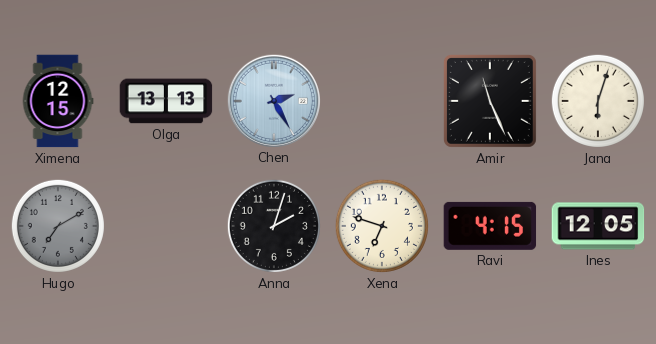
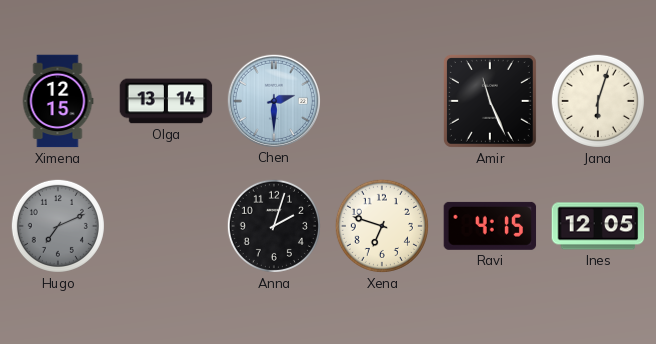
Olga: 13:13 -> 13:14 (166, 101)
Chen: 2:25 -> 2:30 (273, 100)
Hugo: 7:10 -> 7:11 (58, 226)
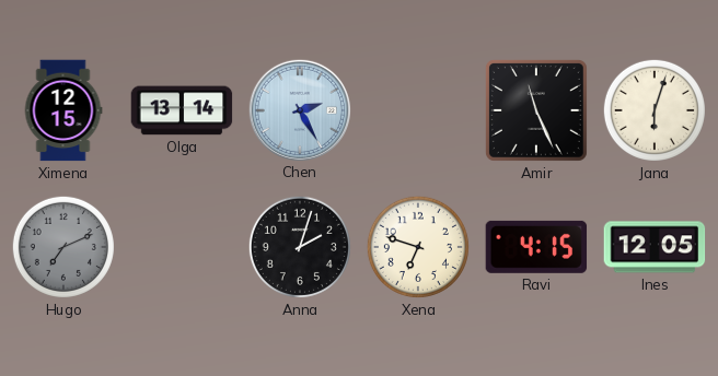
Chen: 2:30 -> 2:25 (299, 109)
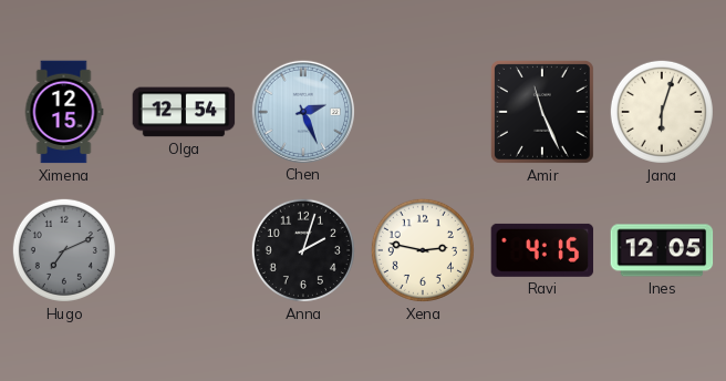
Olga: 13:14 -> 12:54 (184, 112)
Chen: 2:25 -> 2:26 (302, 111)
Xena: 6:48 -> 2:47 (423, 250)
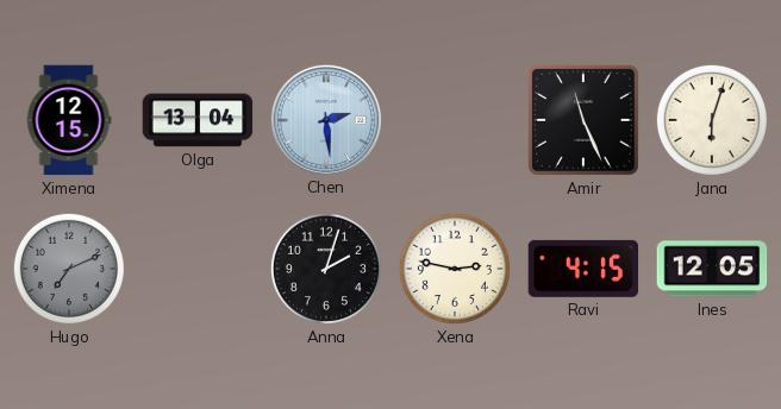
Olga: 12:54 -> 13:04 (198, 120)
Chen: 2:26 -> 2:29 (325, 119)
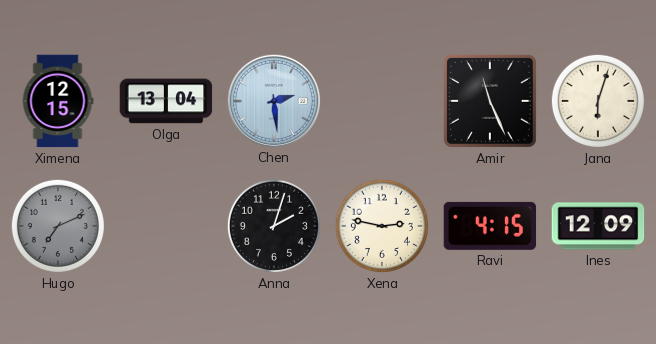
Ines: 12:05 -> 12:09 (598, 226)
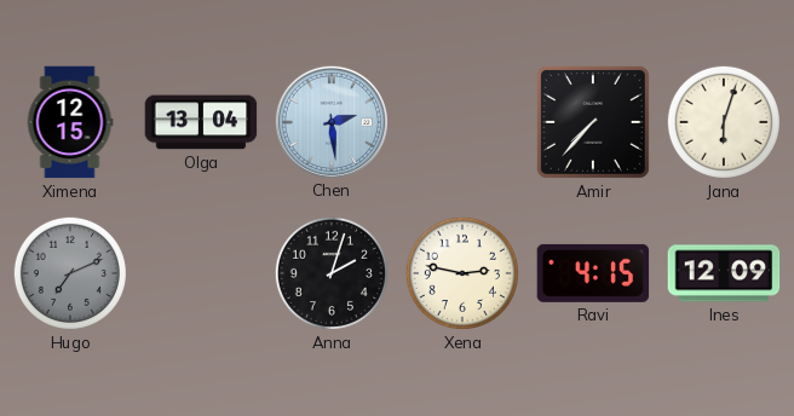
Amir: 11:26 -> 7:37 (593, 122)
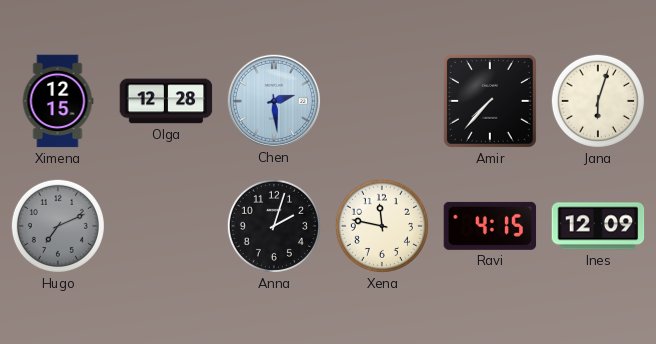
Olga: 13:04 -> 12:28 (166, 101)
Xena: 2:47 -> 11:47 (382, 226)
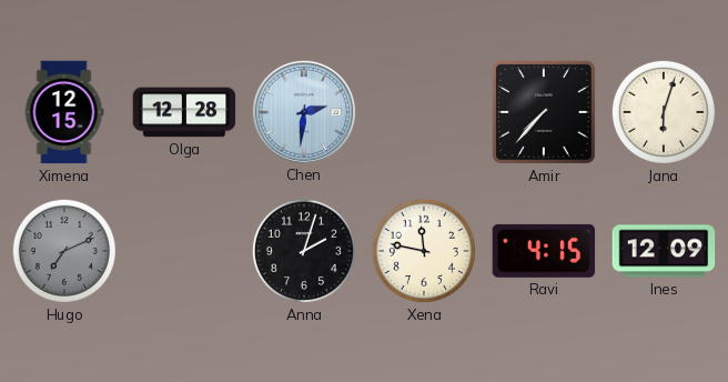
Chen: 2:29 -> 2:31 (303, 111)
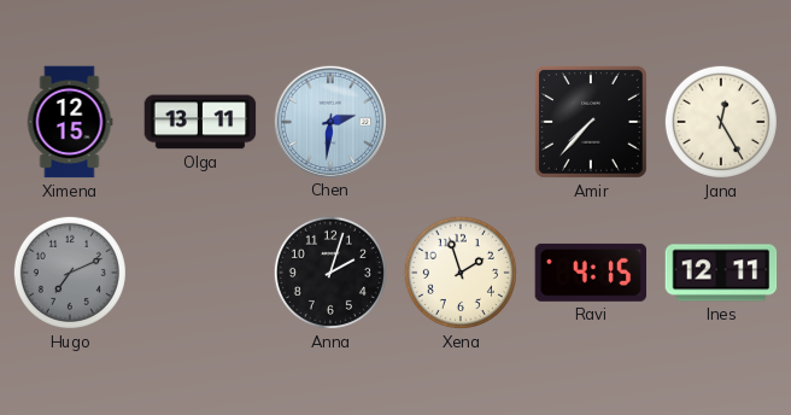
Olga: 12:28 -> 13:11 (200, 122)
Jana: 6:03 -> 12:25 (721, 122)
Xena: 11:47 -> 1:57 (461, 273)
Ines: 12:09 -> 12:11 (721, 273)
